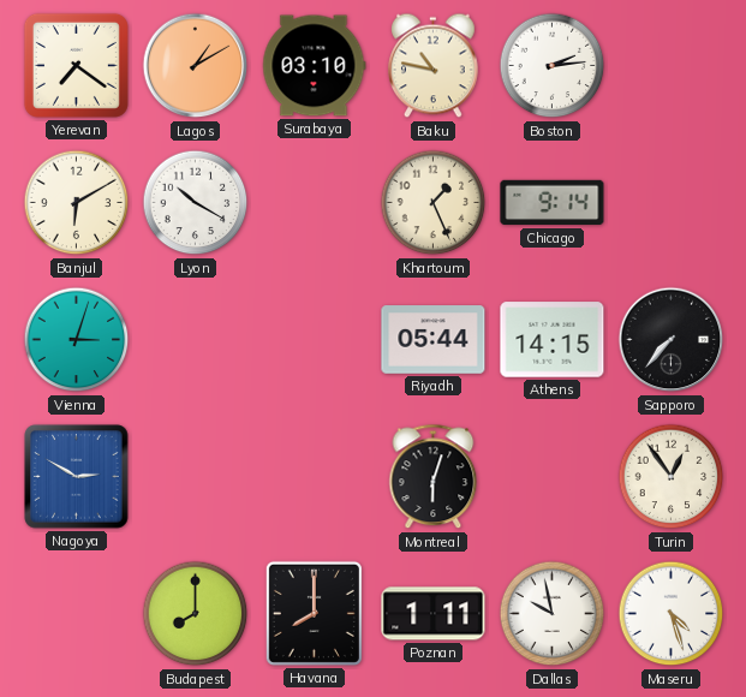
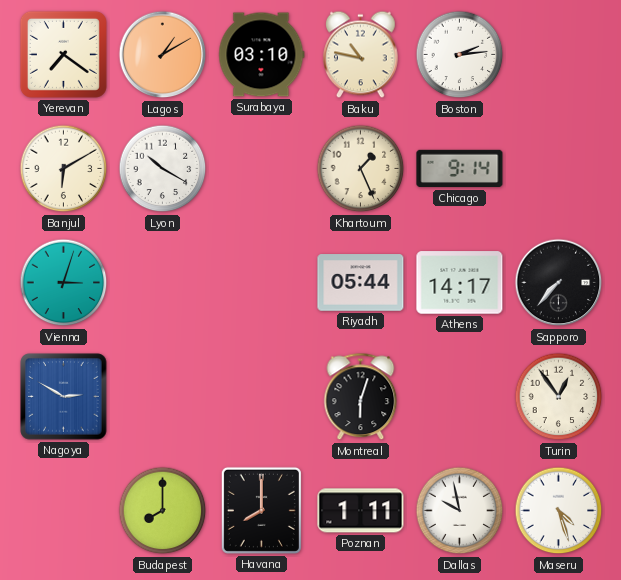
Athens: 14:15 -> 14:17 (460, 283)
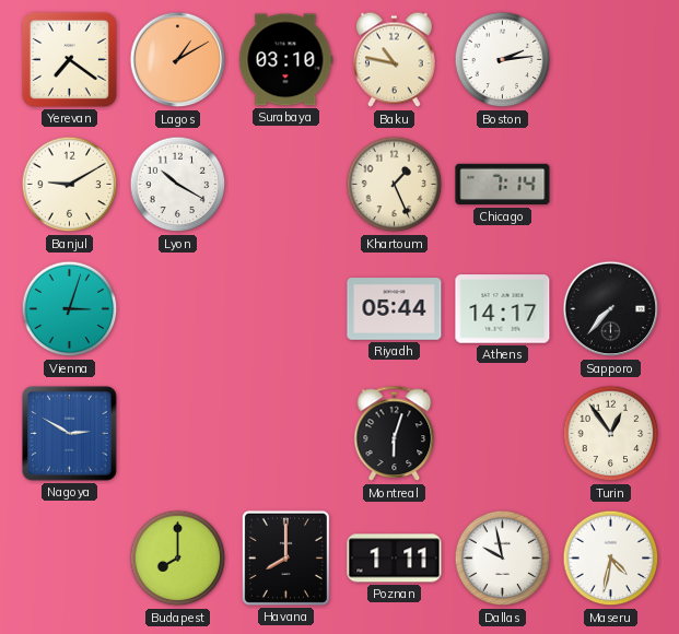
Banjul: 6:10 -> 9:10 (70, 185)
Chicago: 9:14 -> 7:14 (503, 185)
Maseru: 4:27 -> 4:32 (611, 559)
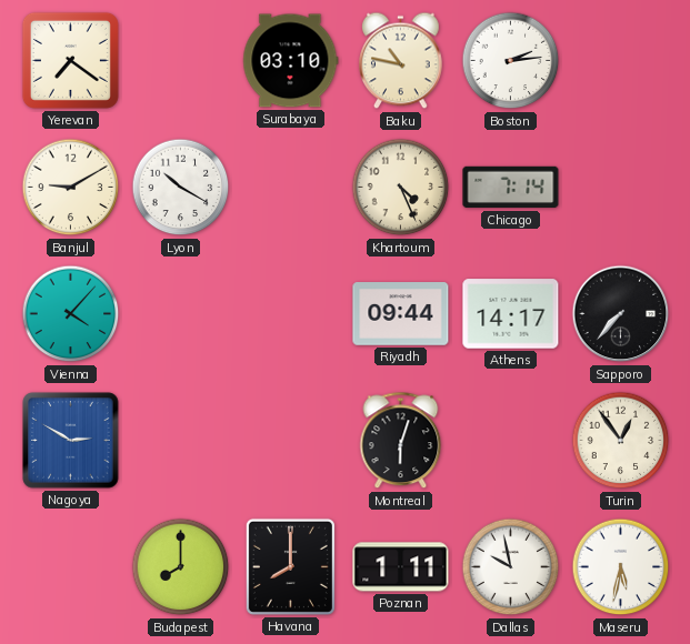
Lagos: 1:10 -> none (178, 60)
Khartoum: 1:26 -> 4:26 (401, 188)
Vienna: 3:03 -> 4:07 (71, 314)
Riyadh: 05:44 -> 09:44 (401, 314)
Maseru: 4:32 -> 5:32 (621, 567)
